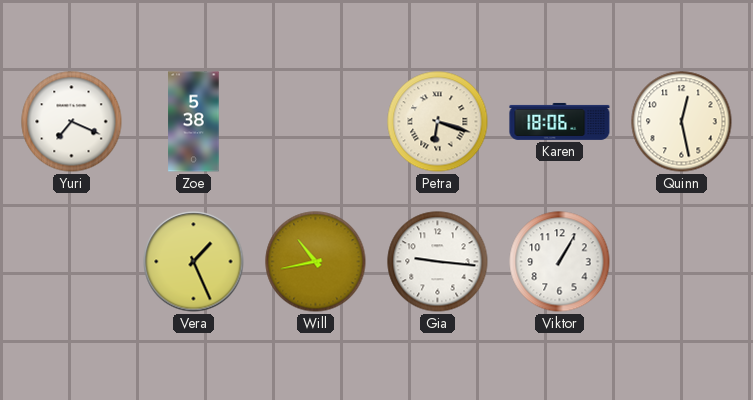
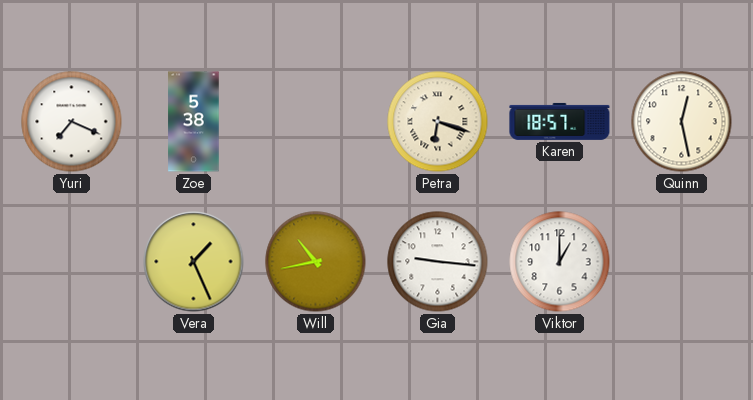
Karen: 18:06 -> 18:57 (560, 121)
Viktor: 1:05 -> 1:00 (560, 262)
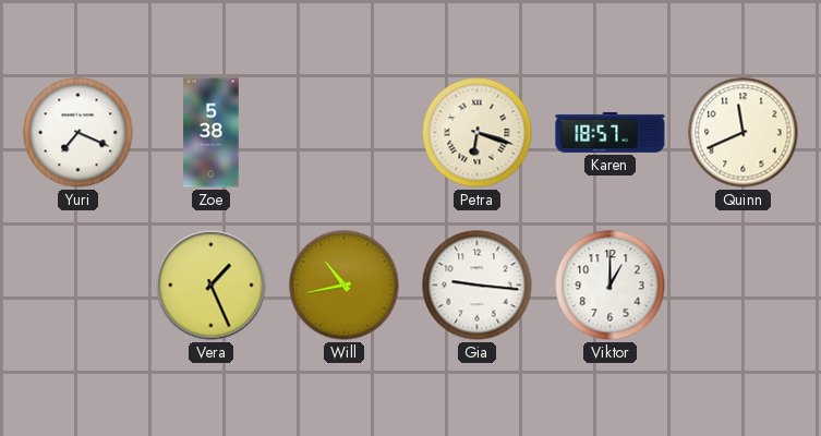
Quinn: 12:28 -> 11:41 (744, 133)
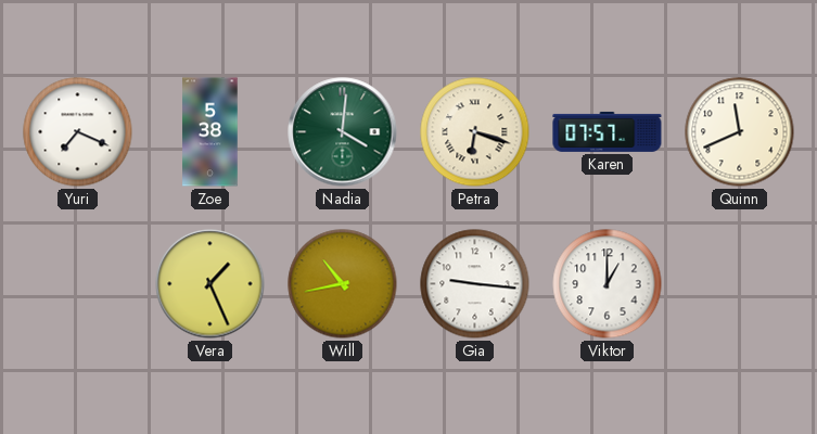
Nadia: none -> 4:01 (343, 132)
Karen: 18:57 -> 07:57 (608, 131)
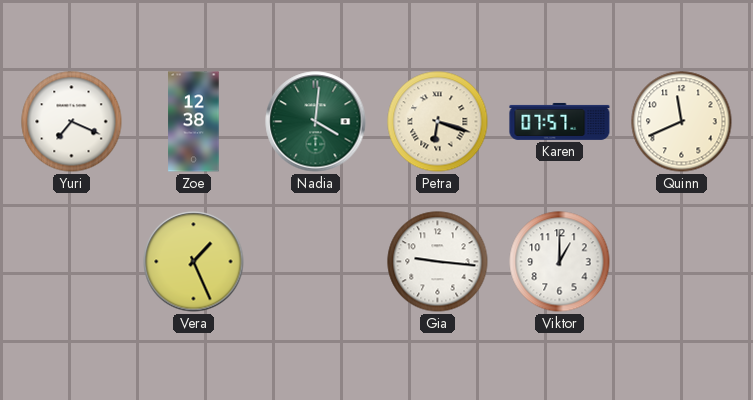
Zoe: 5:38 -> 12:38 (194, 122)
Will: 10:43 -> none (343, 284)
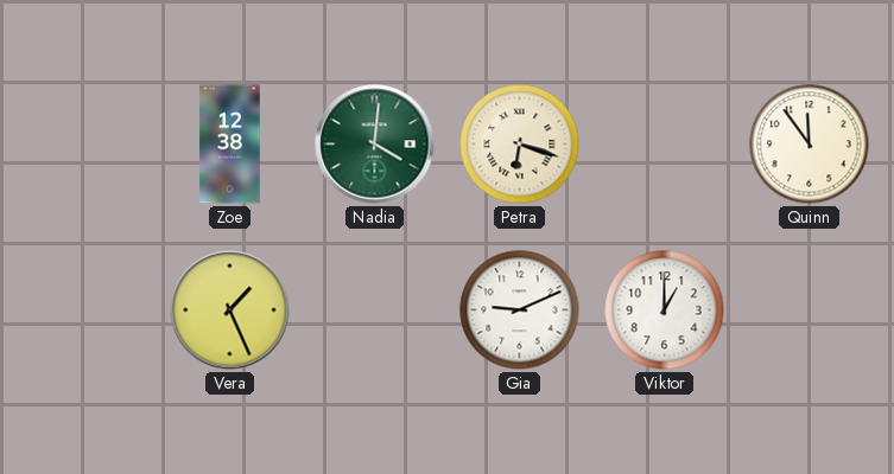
Yuri: 7:19 -> none (72, 122)
Karen: 07:57 -> none (560, 121)
Quinn: 11:41 -> 11:54 (810, 145)
Gia: 9:16 -> 9:11 (520, 310)
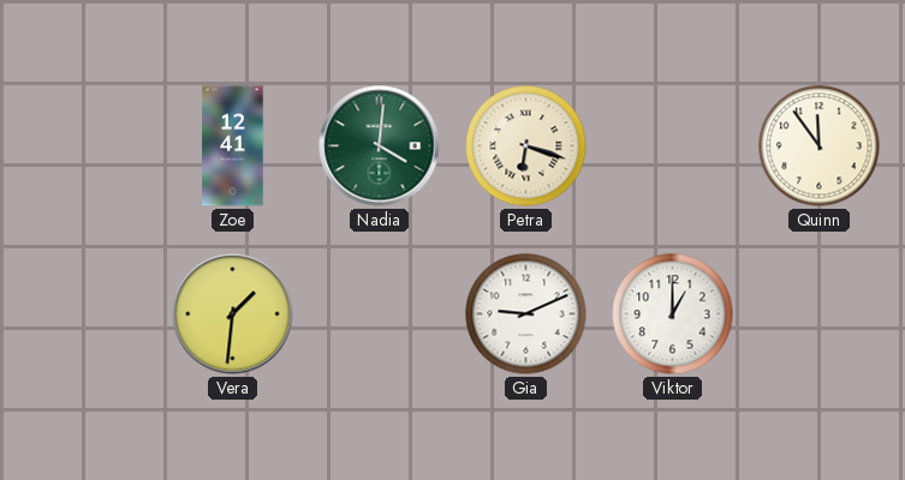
Zoe: 12:38 -> 12:41 (233, 146)
Vera: 1:26 -> 1:31 (233, 314)
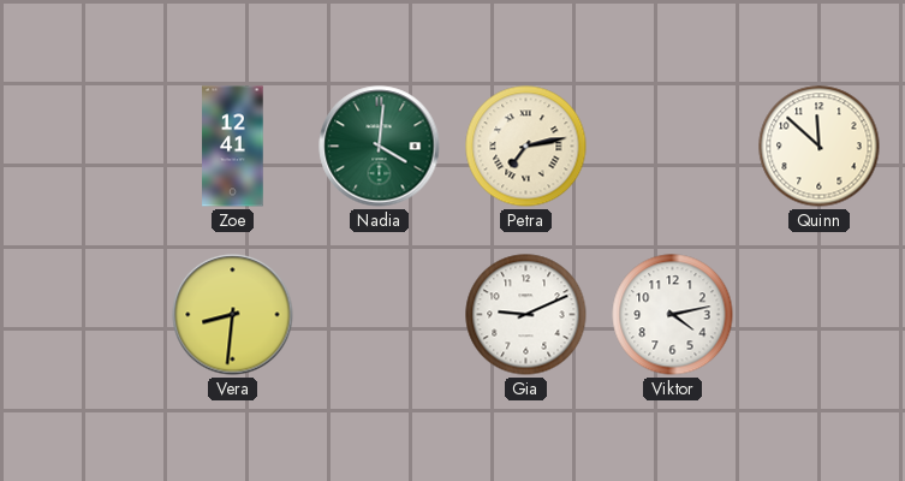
Petra: 6:18 -> 7:13 (526, 147)
Quinn: 11:54 -> 11:52 (820, 147)
Vera: 1:31 -> 8:31 (233, 315)
Viktor: 1:00 -> 4:13 (673, 315)
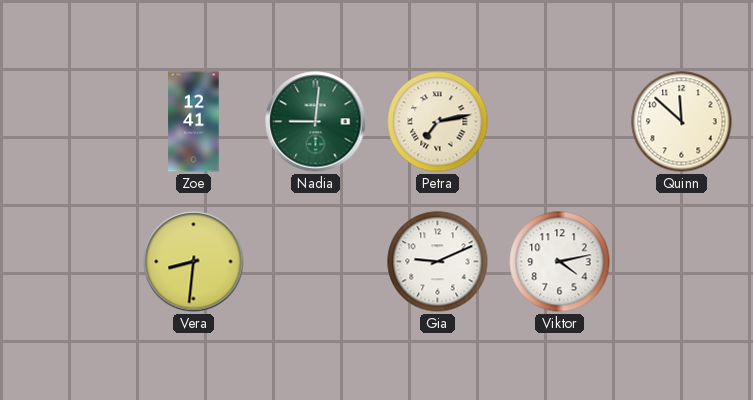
Nadia: 4:01 -> 9:01 (316, 122)
